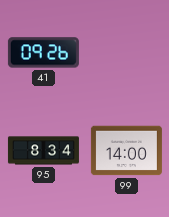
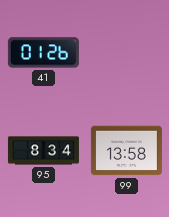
41: 09:26 -> 01:26 (43, 53)
99: 14:00 -> 13:58 (126, 151)
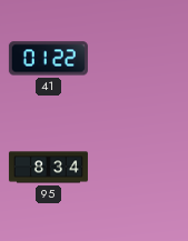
41: 01:26 -> 01:22 (48, 59)
99: 13:58 -> none (126, 151)
